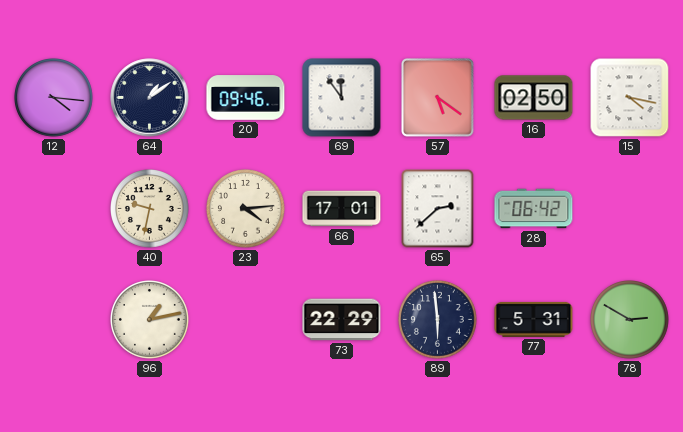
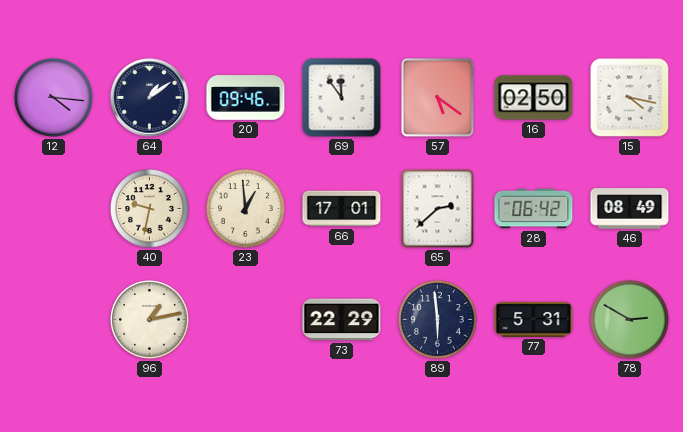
23: 4:14 -> 12:59 (246, 209)
46: none -> 08:49 (630, 209)
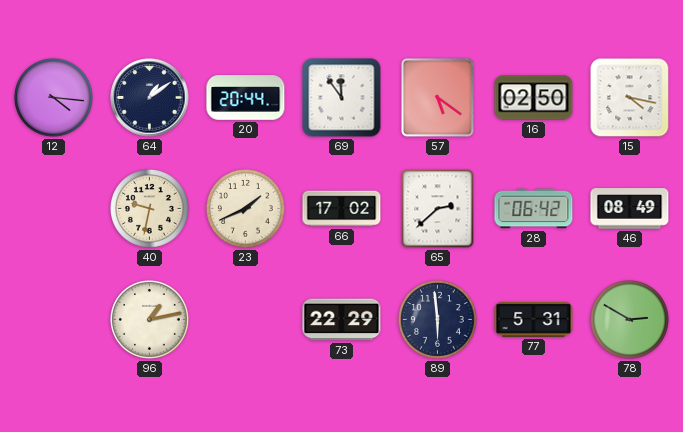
20: 09:46 -> 20:44 (246, 98)
23: 12:59 -> 1:41 (246, 209)
66: 17:01 -> 17:02 (342, 209)
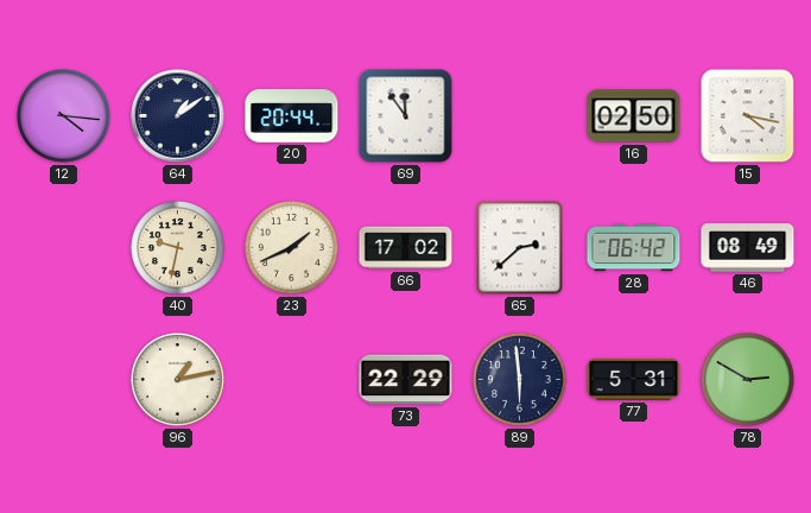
57: 5:21 -> none (437, 98)
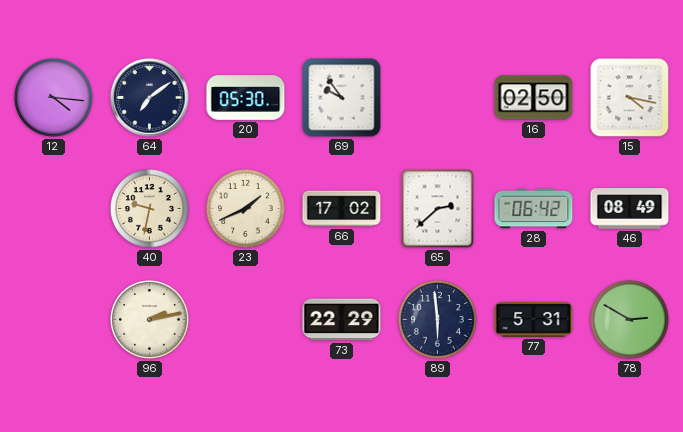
64: 1:09 -> 7:09 (150, 98)
20: 20:44 -> 05:30 (246, 98)
69: 11:54 -> 9:54 (342, 98)
96: 1:13 -> 2:13 (150, 320)
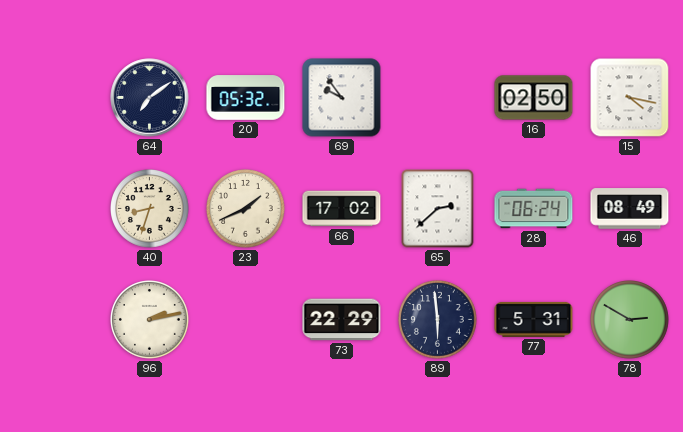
12: 4:16 -> none (54, 98)
20: 05:30 -> 05:32 (246, 98)
40: 9:32 -> 8:33 (150, 209)
28: 06:42 -> 06:24 (534, 209)
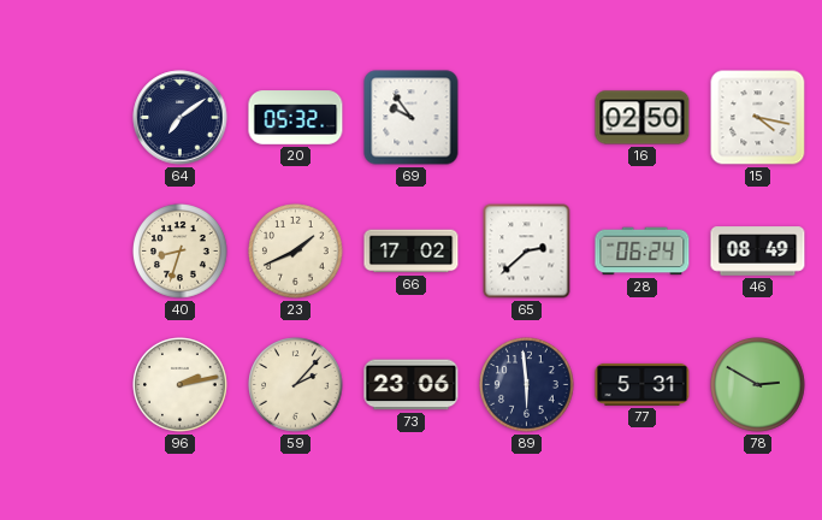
59: none -> 2:07 (296, 385)
73: 22:29 -> 23:06 (412, 385)
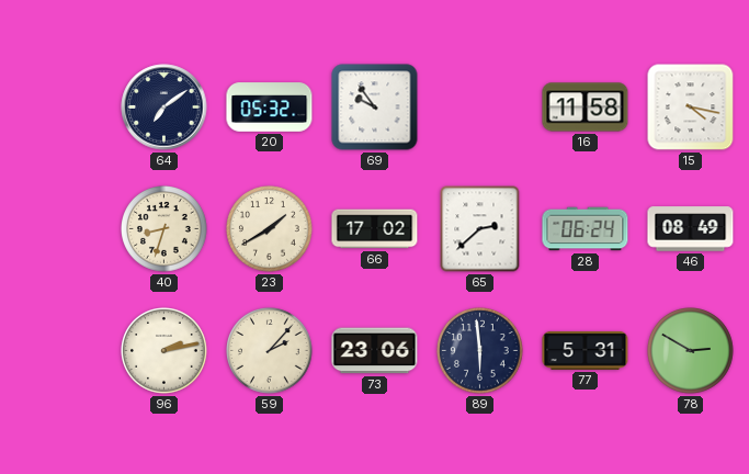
16: 02:50 -> 11:58 (586, 108)
23: 1:41 -> 1:40 (270, 229)
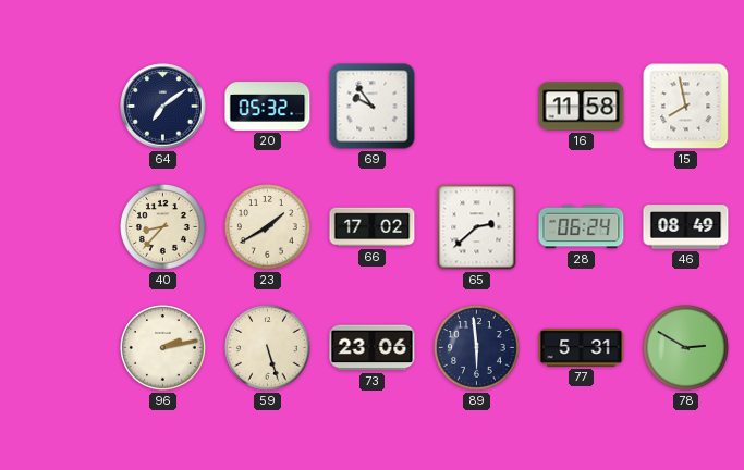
15: 4:17 -> 7:58 (686, 107)
40: 8:33 -> 8:37 (163, 227)
59: 2:07 -> 5:27 (268, 348)
